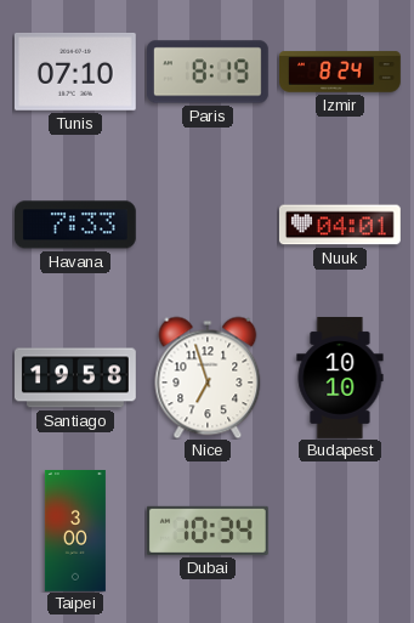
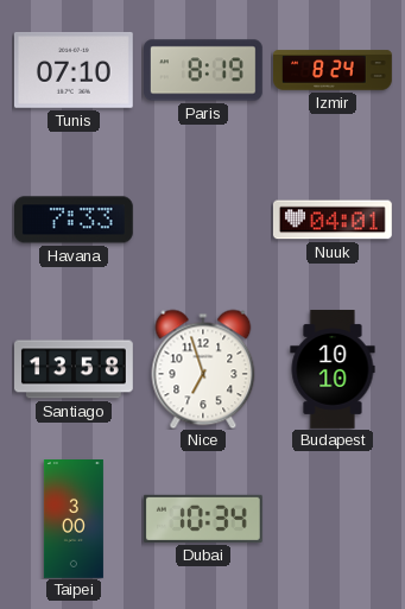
Santiago: 19:58 -> 13:58 (75, 369)
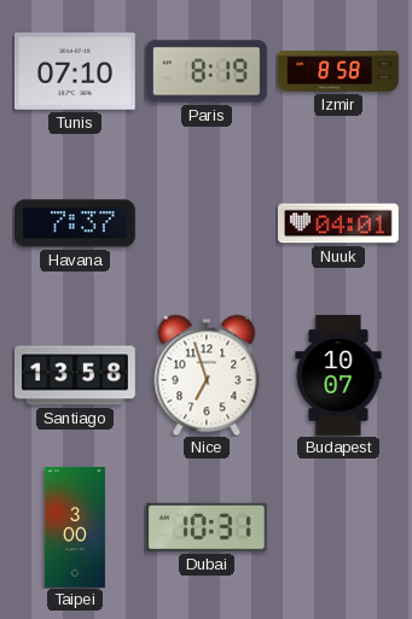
Izmir: 8:24 -> 8:58 (340, 71)
Havana: 7:33 -> 7:37 (75, 223)
Budapest: 10:10 -> 10:07 (338, 376)
Dubai: 10:34 -> 10:31 (207, 527)
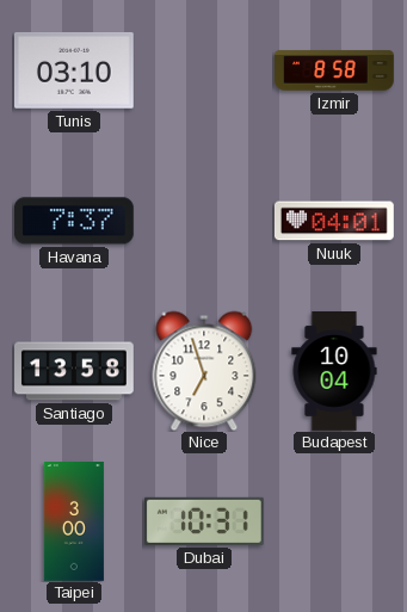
Tunis: 07:10 -> 03:10 (74, 70)
Paris: 8:19 -> none (208, 71)
Budapest: 10:07 -> 10:04 (334, 372)
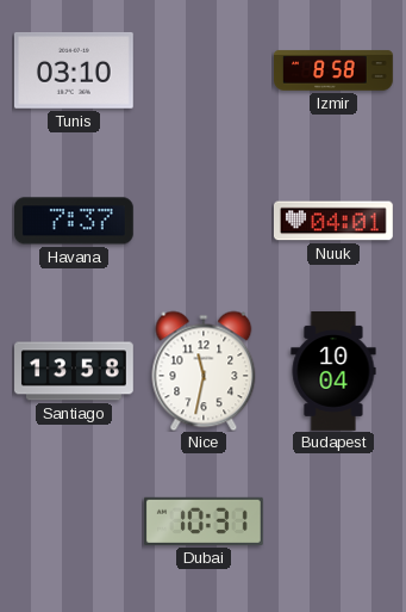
Nice: 6:57 -> 11:32 (204, 371)
Taipei: 3:00 -> none (74, 523)
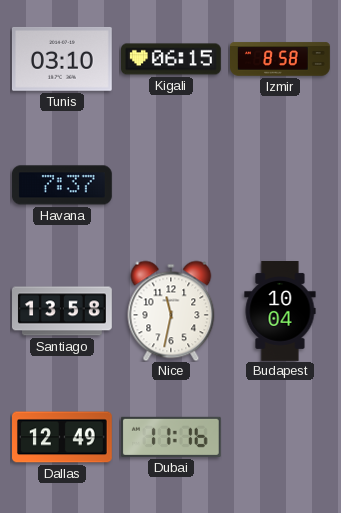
Kigali: none -> 06:15 (172, 59)
Nuuk: 04:01 -> none (333, 221)
Dallas: none -> 12:49 (63, 437)
Dubai: 10:31 -> 11:16 (171, 437)
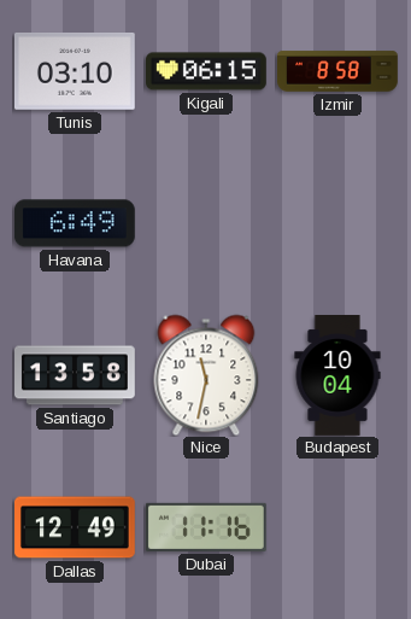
Havana: 7:37 -> 6:49 (75, 223)
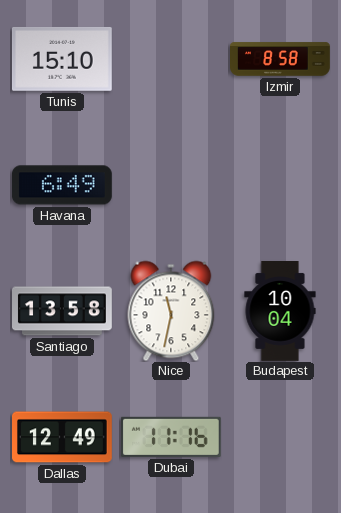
Tunis: 03:10 -> 15:10 (62, 59)
Kigali: 06:15 -> none (207, 71)
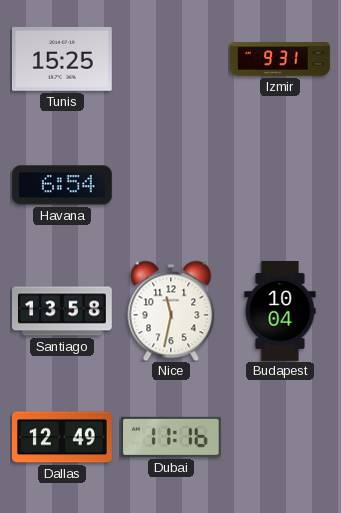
Tunis: 15:10 -> 15:25 (62, 59)
Izmir: 8:58 -> 9:31 (281, 59)
Havana: 6:49 -> 6:54 (62, 185)
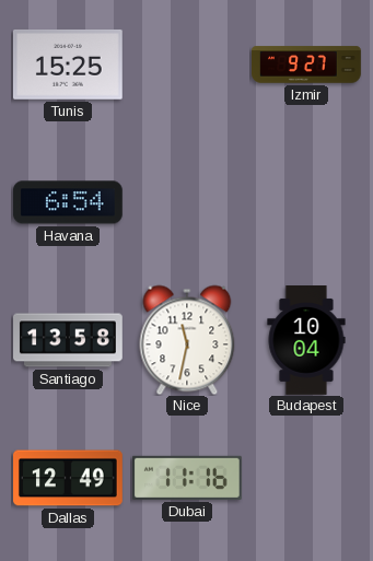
Izmir: 9:31 -> 9:27 (307, 65)
